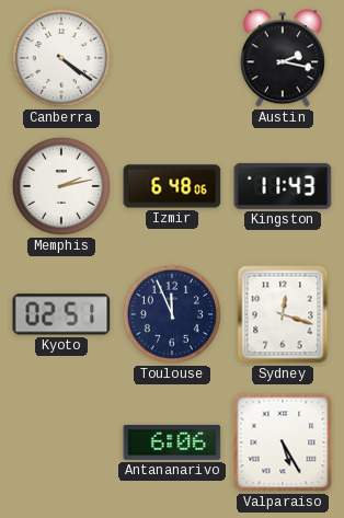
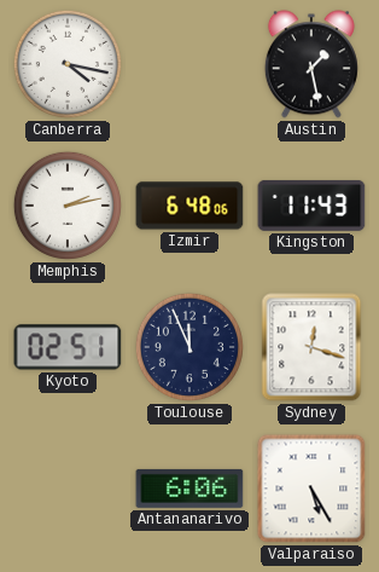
Canberra: 4:21 -> 4:17 (68, 64)
Austin: 2:17 -> 1:28 (311, 64)
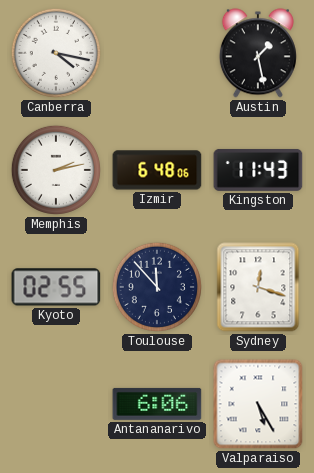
Kyoto: 02:51 -> 02:55 (56, 287)
Toulouse: 11:56 -> 11:53 (157, 287)
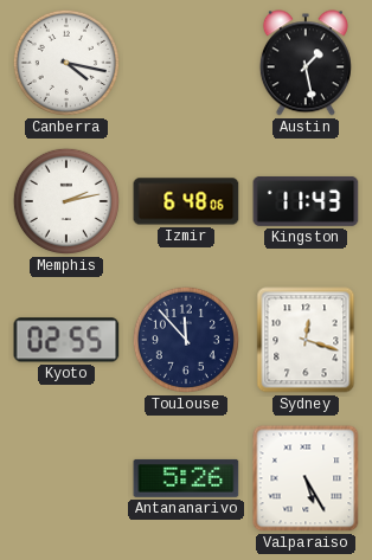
Antananarivo: 6:06 -> 5:26 (186, 478)
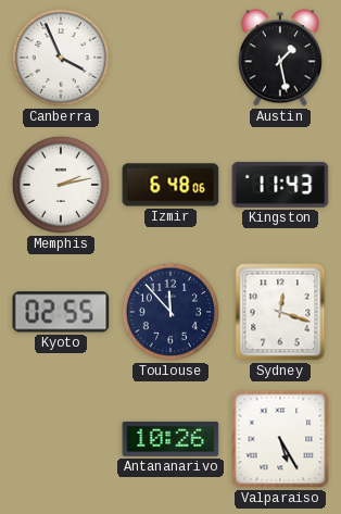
Canberra: 4:17 -> 3:56 (61, 58)
Antananarivo: 5:26 -> 10:26 (171, 439)
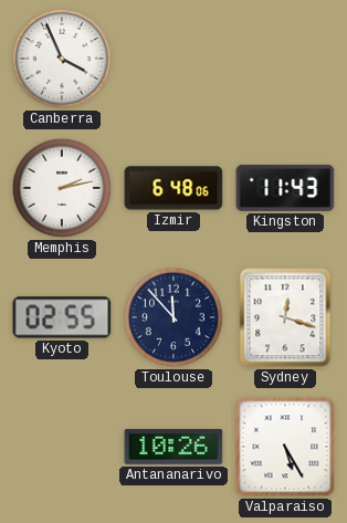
Austin: 1:28 -> none (280, 58)
